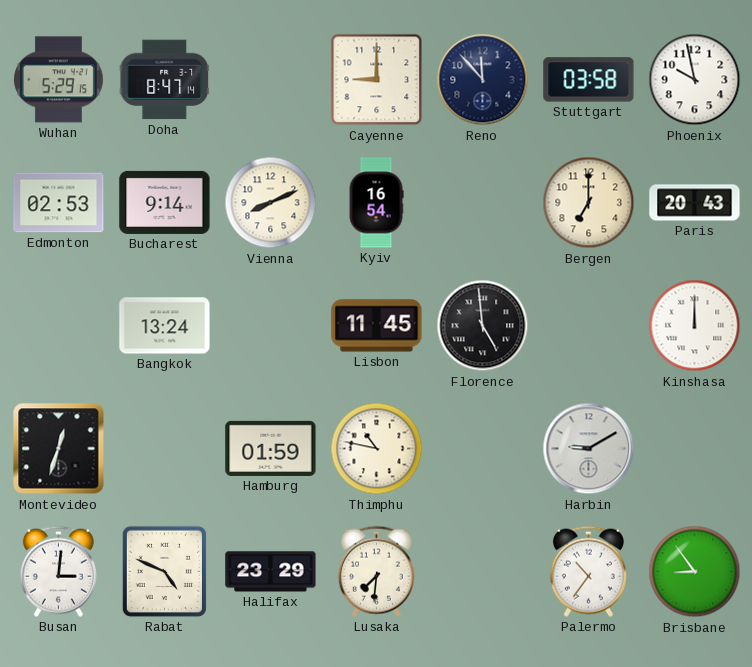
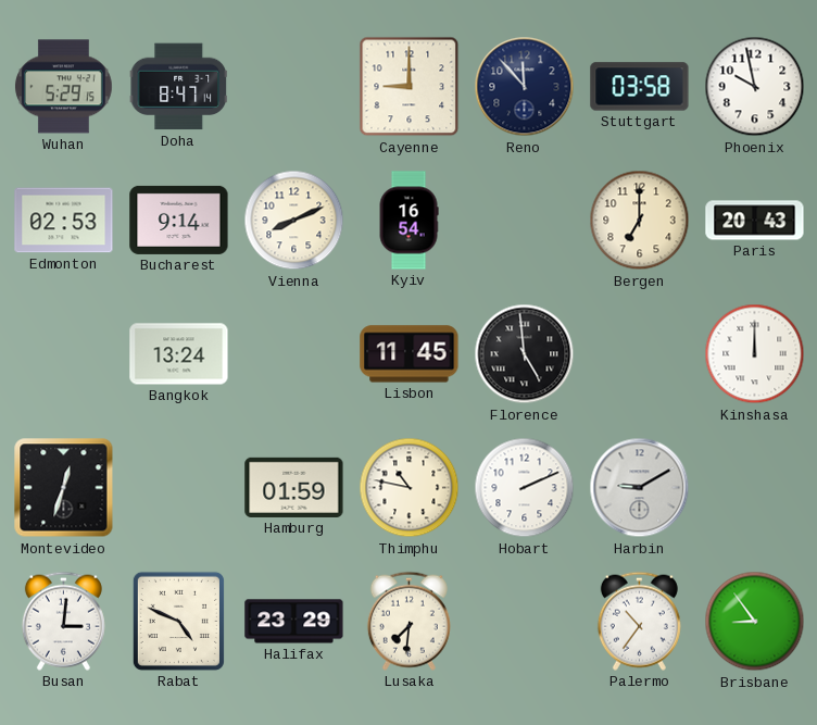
Hobart: none -> 2:11 (525, 488)
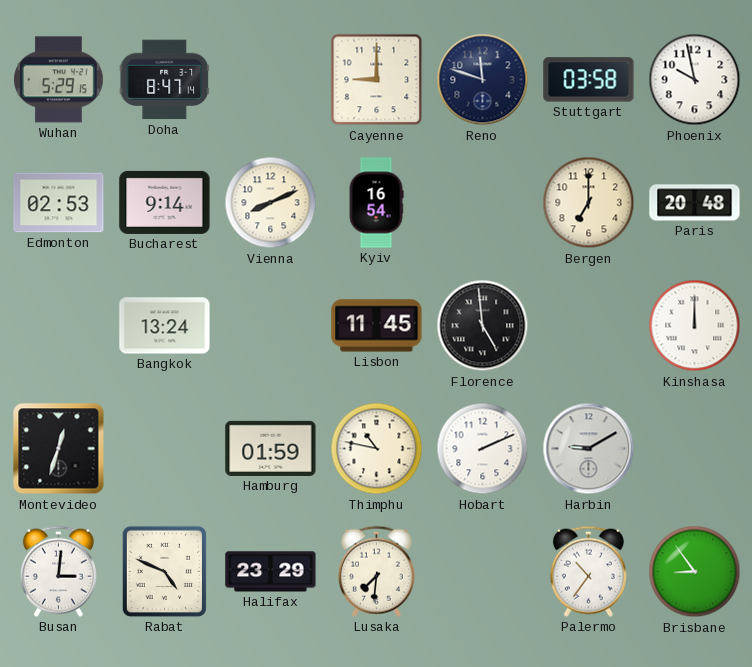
Reno: 11:53 -> 11:48 (483, 80)
Paris: 20:43 -> 20:48 (695, 203)
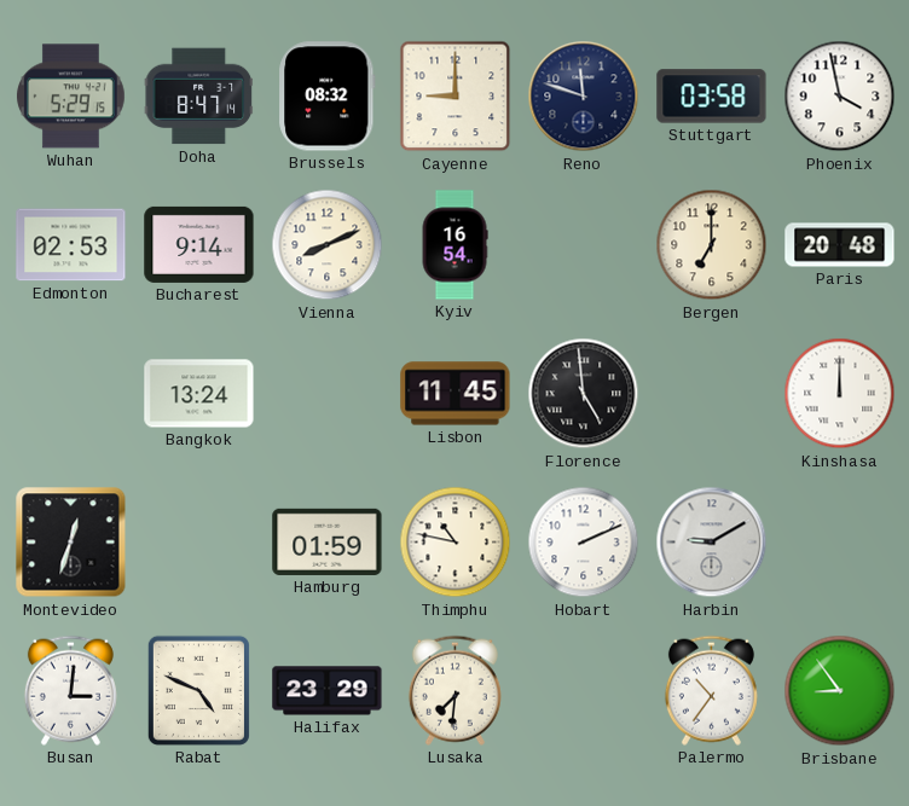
Brussels: none -> 08:32 (328, 97)
Phoenix: 9:58 -> 3:58 (840, 97)
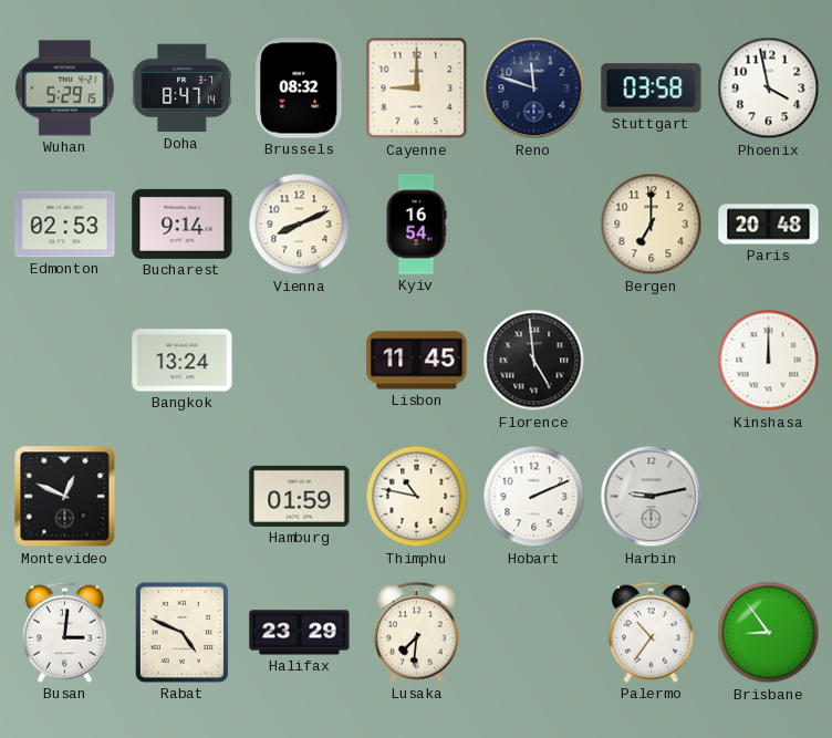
Montevideo: 12:33 -> 12:49 (65, 497)
Harbin: 9:10 -> 9:13 (652, 497)
